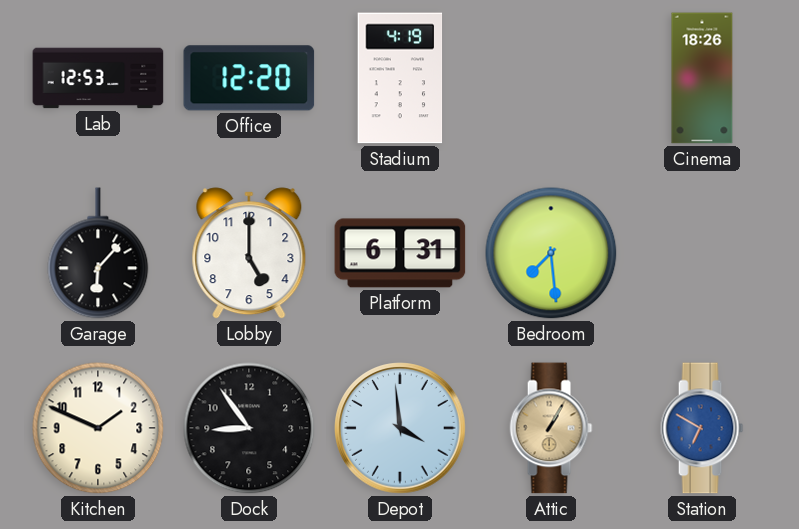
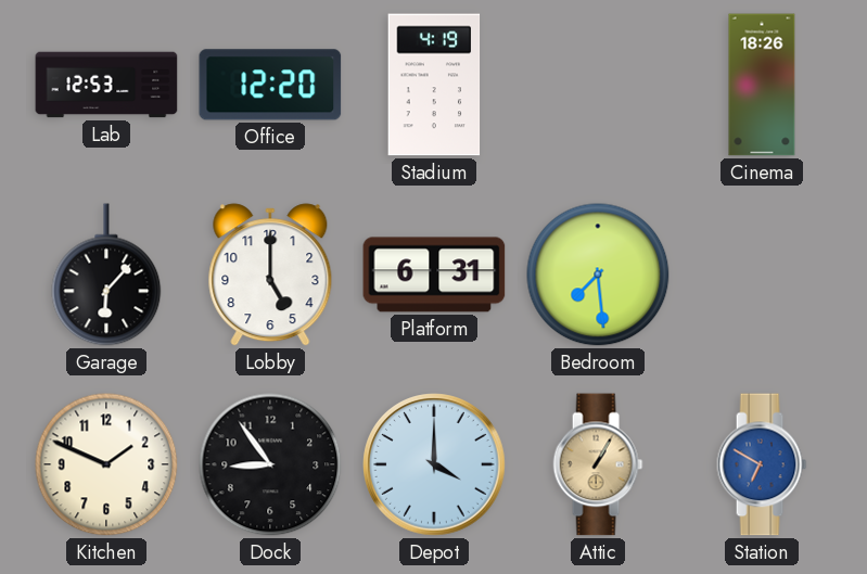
Depot: 3:59 -> 4:00 (434, 464)
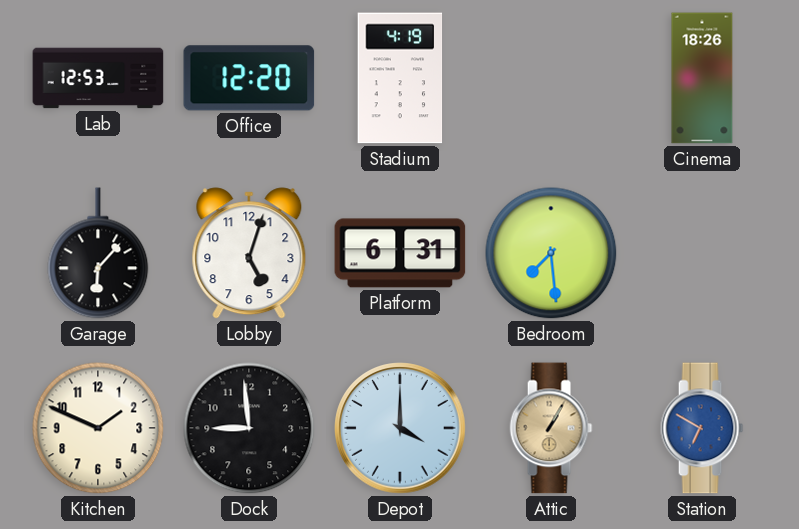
Lobby: 5:00 -> 5:03 (249, 253)
Dock: 8:54 -> 8:59 (249, 428)
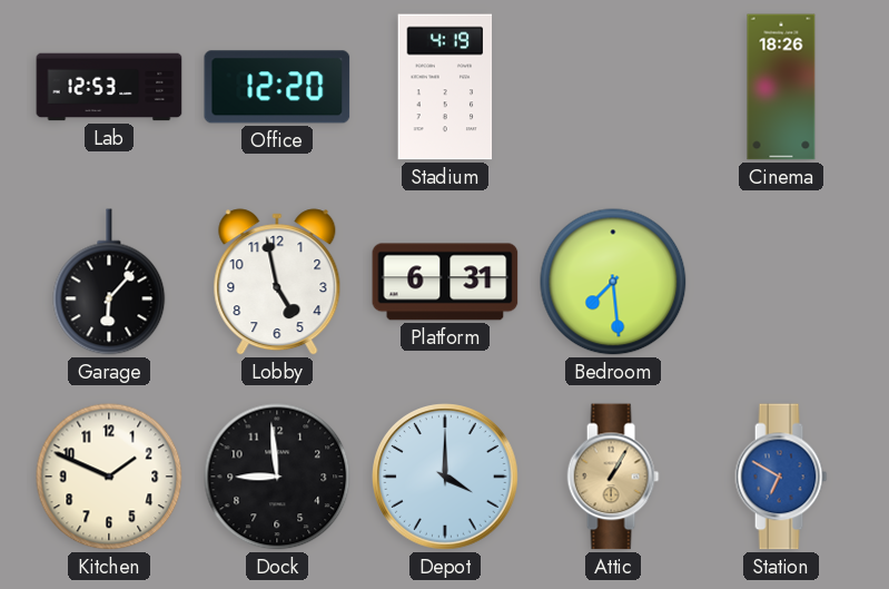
Lobby: 5:03 -> 4:58 (277, 282)
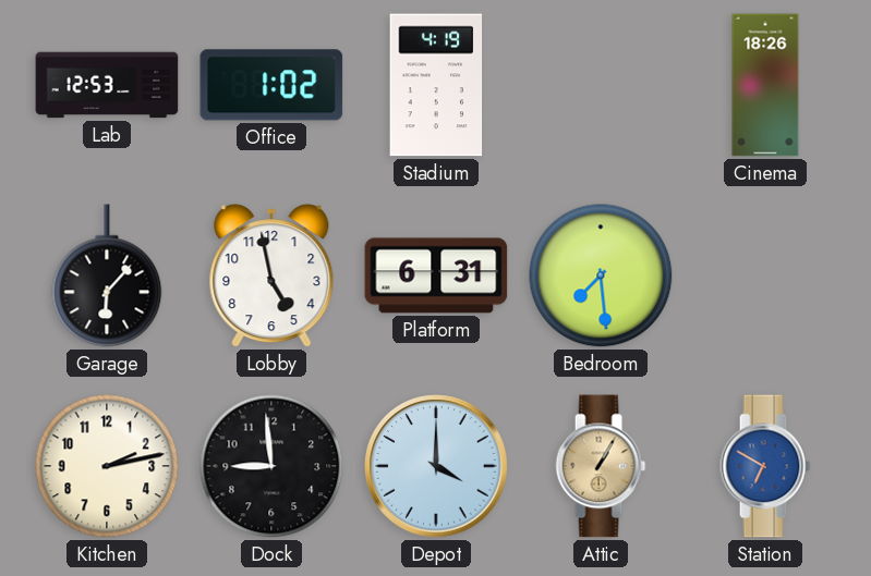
Office: 12:20 -> 1:02 (271, 85)
Kitchen: 1:49 -> 2:13 (107, 466)
